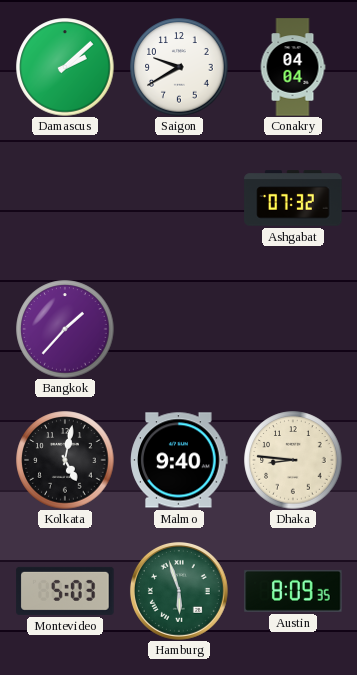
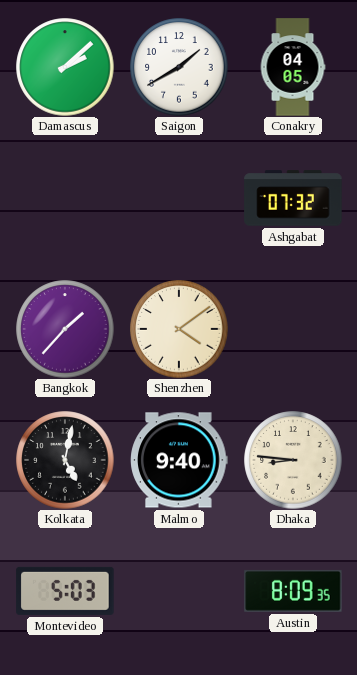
Saigon: 9:40 -> 1:40 (179, 67)
Conakry: 04:04 -> 04:05 (293, 67)
Shenzhen: none -> 4:09 (179, 329)
Hamburg: 5:57 -> none (179, 591)
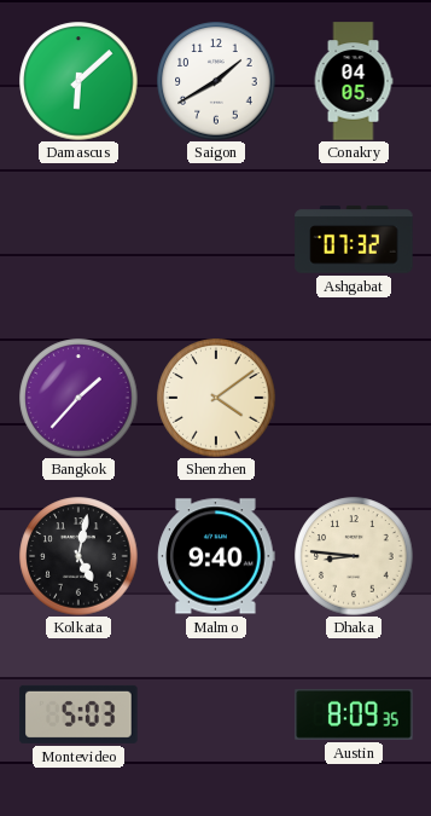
Damascus: 2:08 -> 6:08 (78, 81)
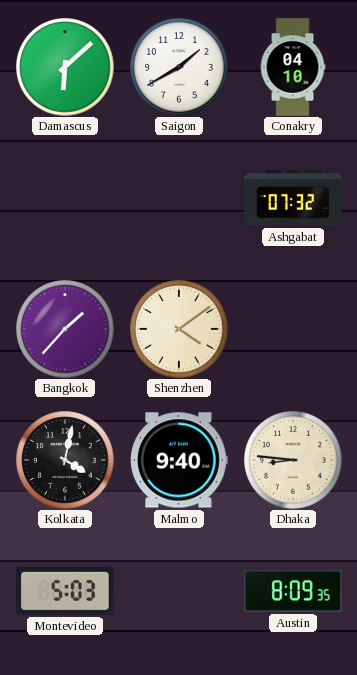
Conakry: 04:05 -> 04:10 (293, 67)
Kolkata: 5:02 -> 4:02 (65, 460)
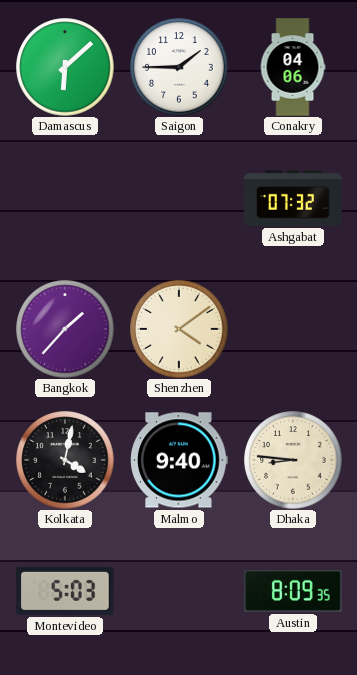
Saigon: 1:40 -> 1:45 (179, 67)
Conakry: 04:10 -> 04:06 (293, 67)
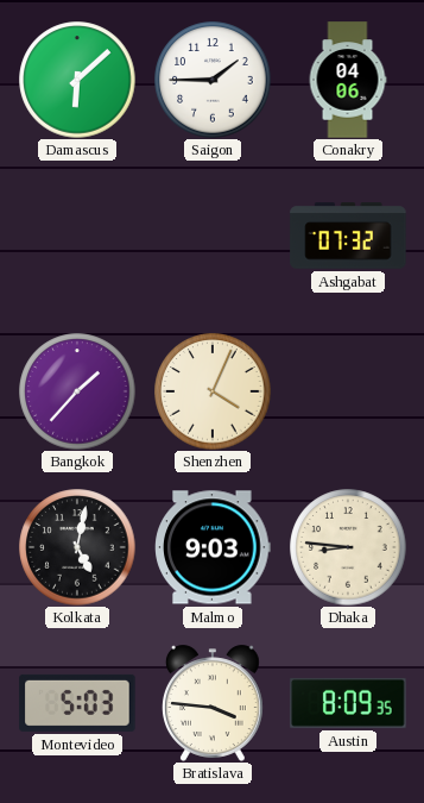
Shenzhen: 4:09 -> 4:04 (213, 391)
Kolkata: 4:02 -> 5:02 (77, 547)
Malmo: 9:40 -> 9:03 (213, 547)
Bratislava: none -> 3:46 (213, 703)
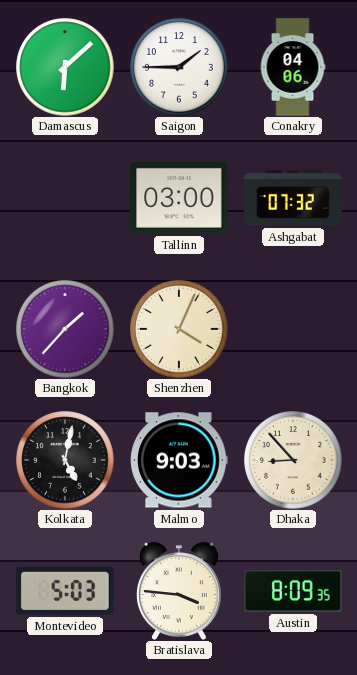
Tallinn: none -> 03:00 (179, 198)
Dhaka: 8:46 -> 8:53 (293, 460)
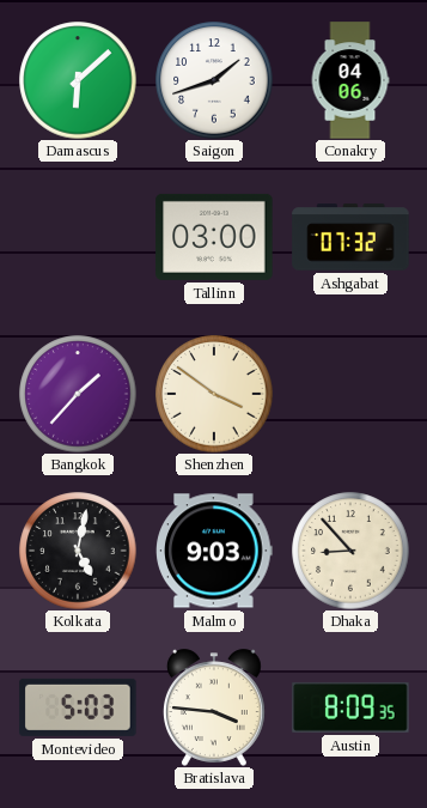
Saigon: 1:45 -> 1:42 (214, 80)
Shenzhen: 4:04 -> 3:51 (214, 394)
